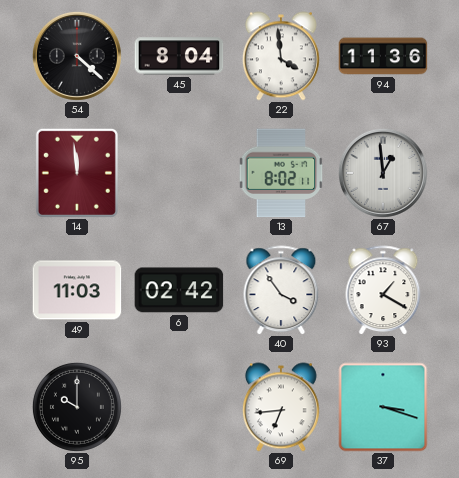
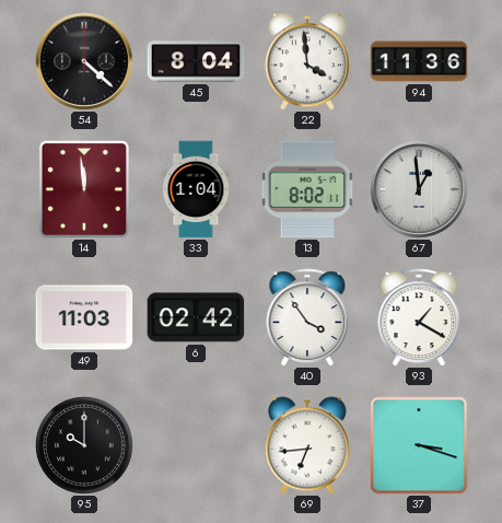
33: none -> 1:04 (196, 189)
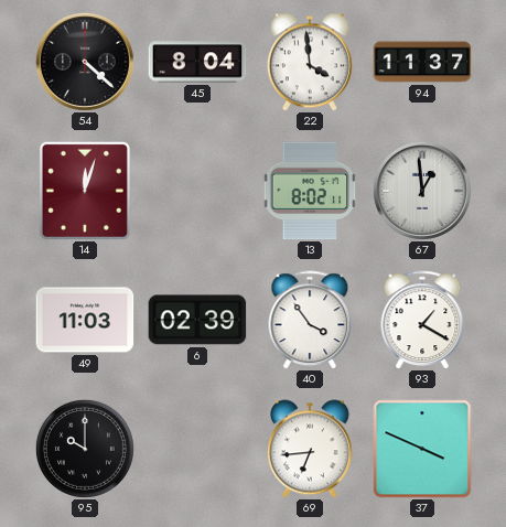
94: 11:36 -> 11:37 (422, 62)
14: 11:59 -> 12:03 (85, 191)
33: 1:04 -> none (196, 189)
6: 02:42 -> 02:39 (197, 320)
37: 3:18 -> 3:49 (422, 449)
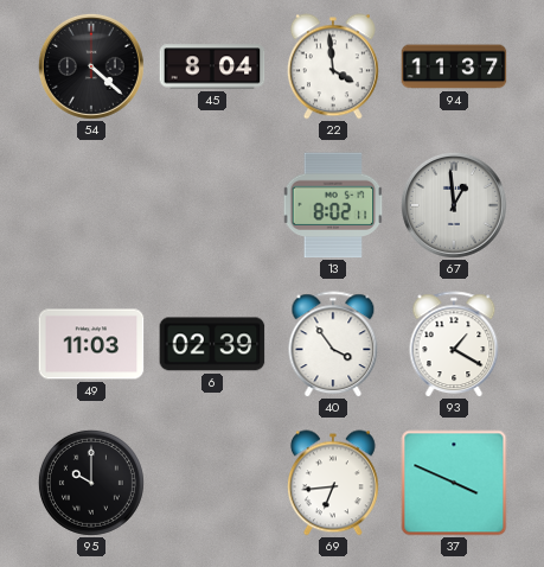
14: 12:03 -> none (85, 191)
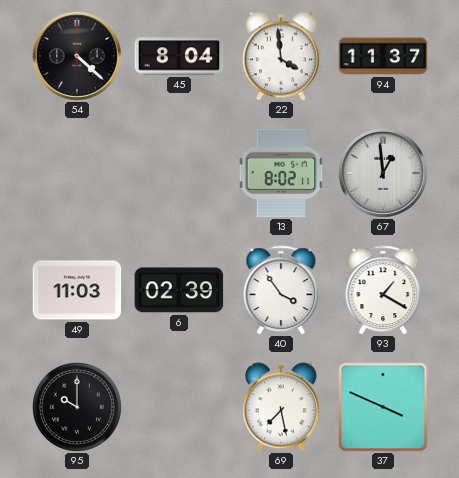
69: 6:44 -> 7:28 (281, 407)
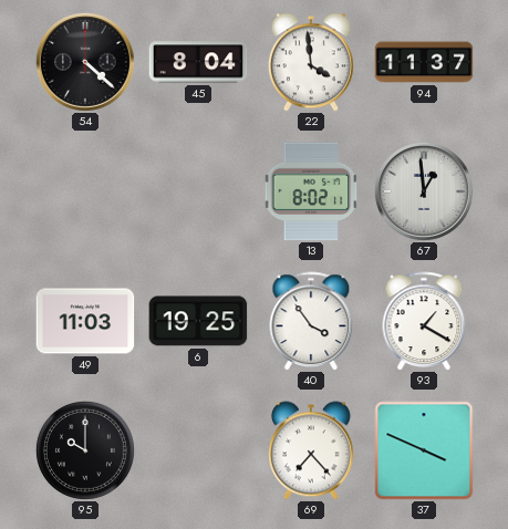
6: 02:39 -> 19:25 (198, 321)
69: 7:28 -> 7:23 (311, 450)
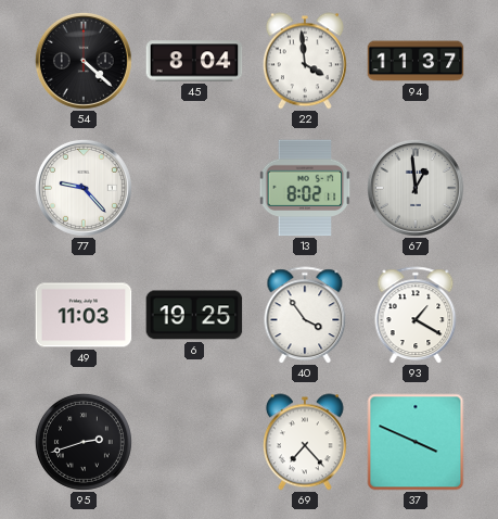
77: none -> 9:23 (84, 188)
95: 10:00 -> 2:42 (84, 442)
